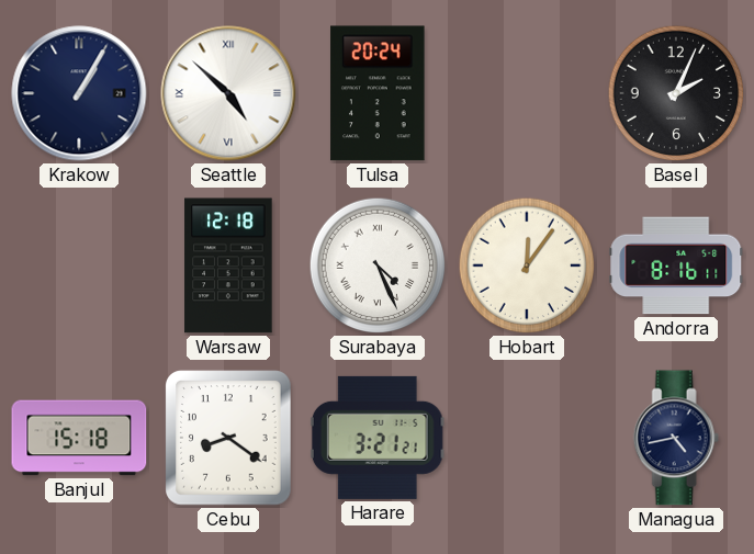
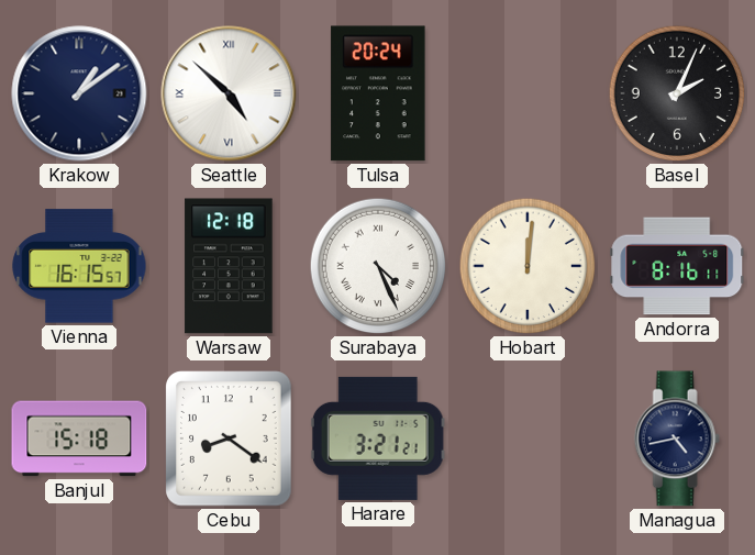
Krakow: 1:05 -> 1:09 (79, 93)
Vienna: none -> 16:15 (79, 266)
Hobart: 12:06 -> 12:01 (528, 266)
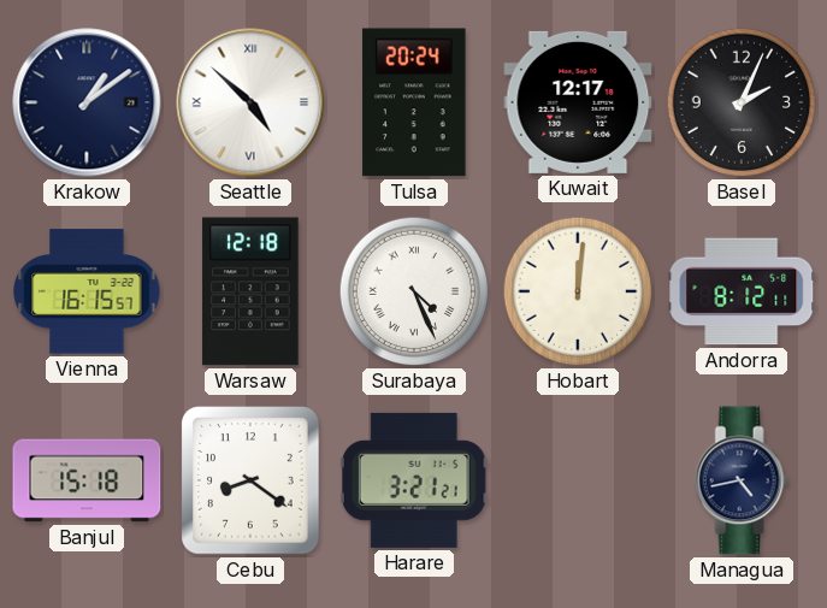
Kuwait: none -> 12:17 (578, 102)
Andorra: 8:16 -> 8:12 (742, 291)
